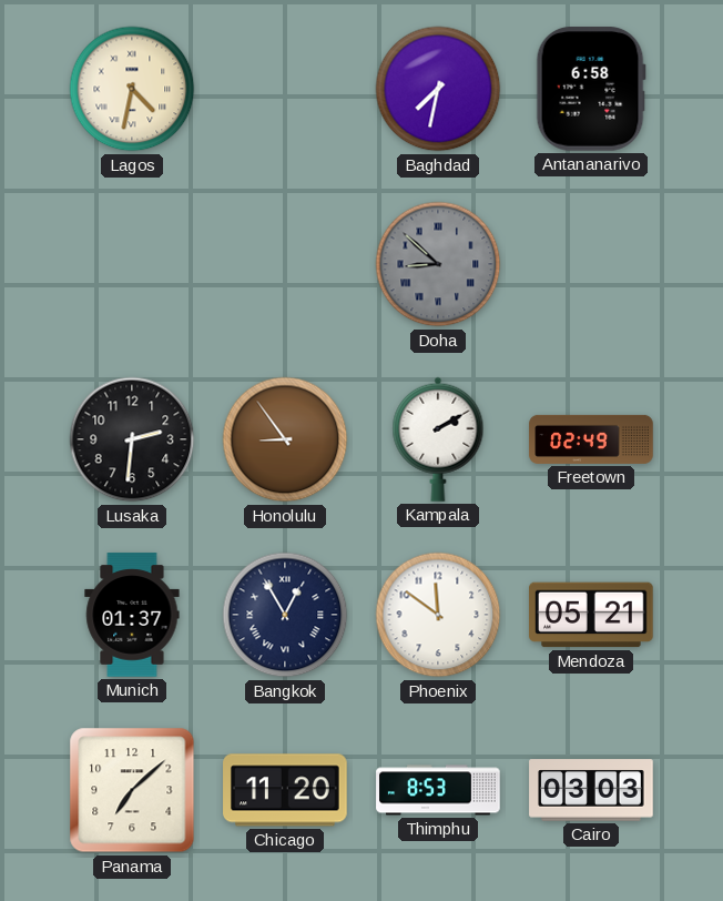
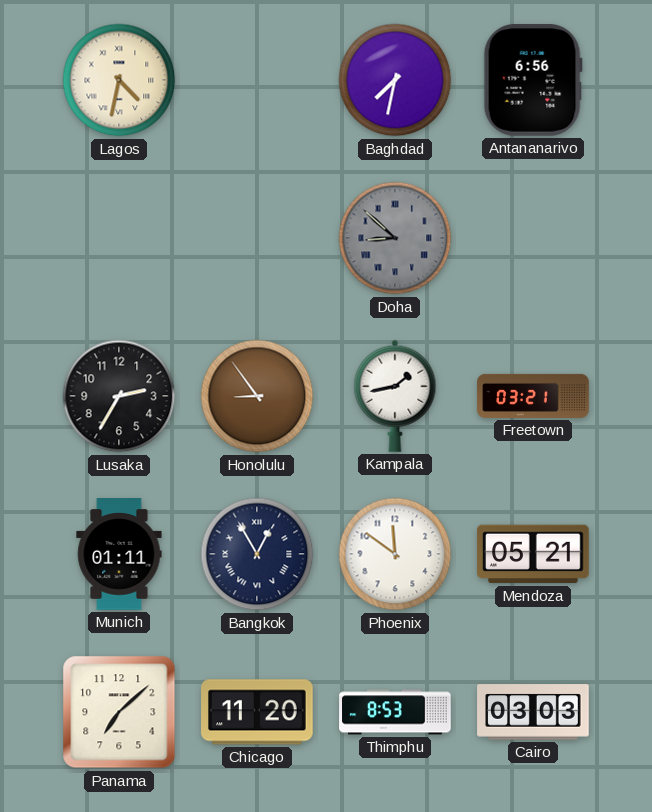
Antananarivo: 6:58 -> 6:56 (533, 81)
Lusaka: 2:31 -> 2:35 (119, 396)
Kampala: 2:10 -> 1:43 (395, 396)
Freetown: 02:49 -> 03:21 (533, 396)
Munich: 01:37 -> 01:11 (119, 554)
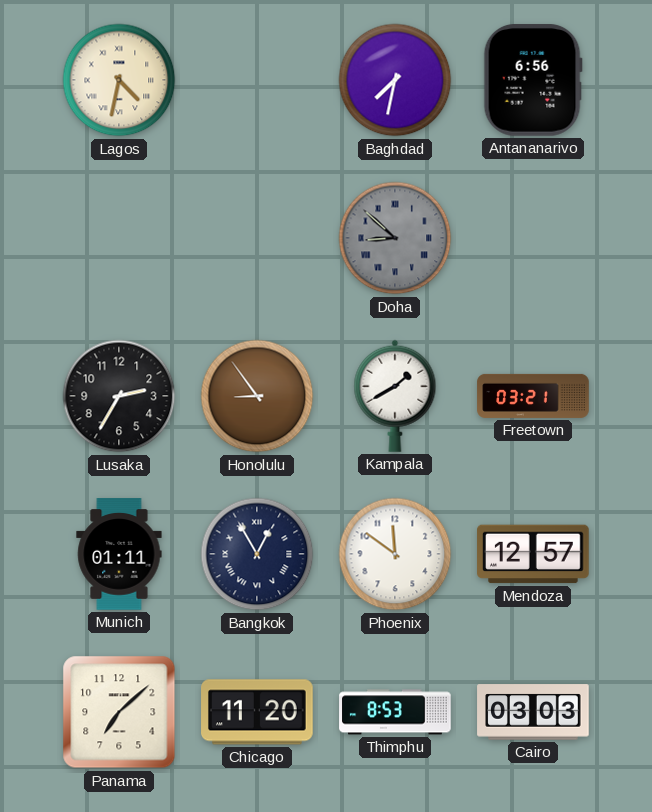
Kampala: 1:43 -> 1:40 (395, 396)
Mendoza: 05:21 -> 12:57 (533, 554)
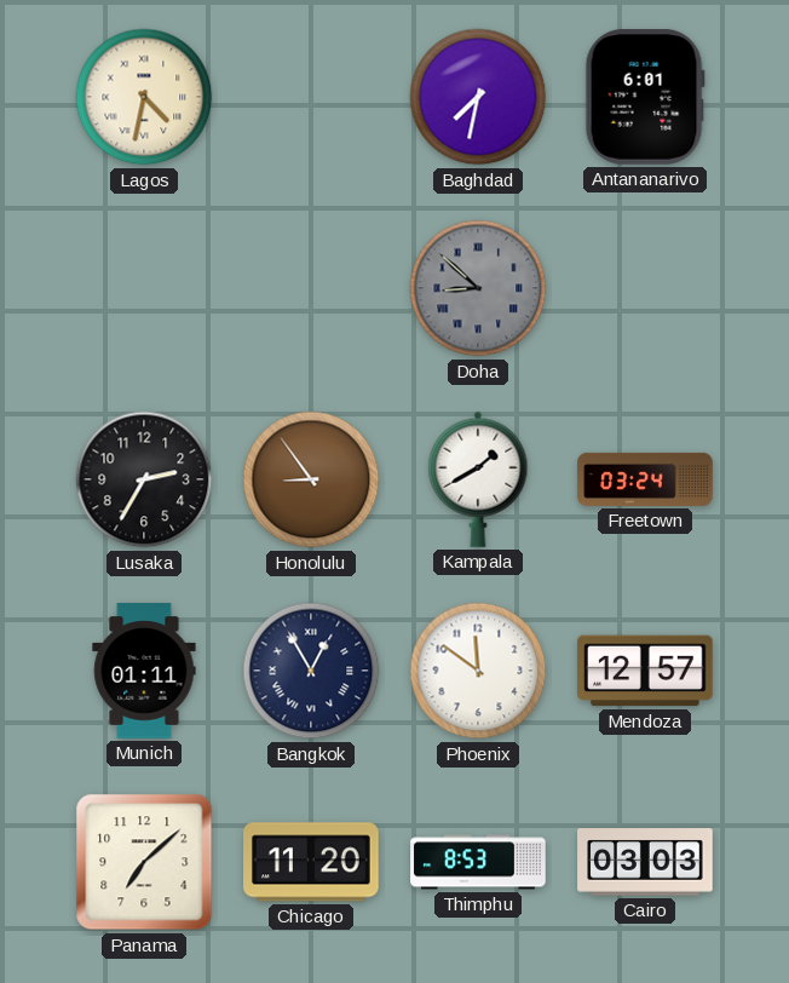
Antananarivo: 6:56 -> 6:01 (645, 98)
Freetown: 03:21 -> 03:24 (645, 479)
